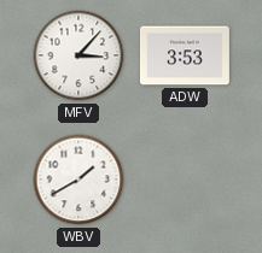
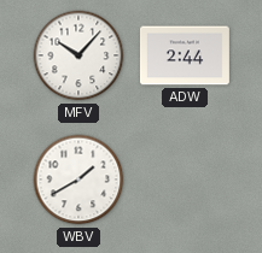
MFV: 3:07 -> 10:07 (78, 55)
ADW: 3:53 -> 2:44 (185, 55)
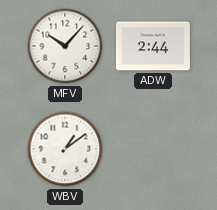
WBV: 1:40 -> 1:09 (65, 149)
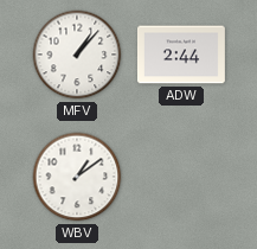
MFV: 10:07 -> 1:07 (77, 55)
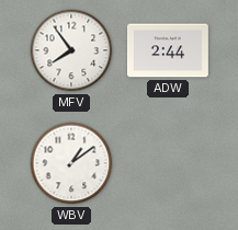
MFV: 1:07 -> 7:54 (71, 50)
